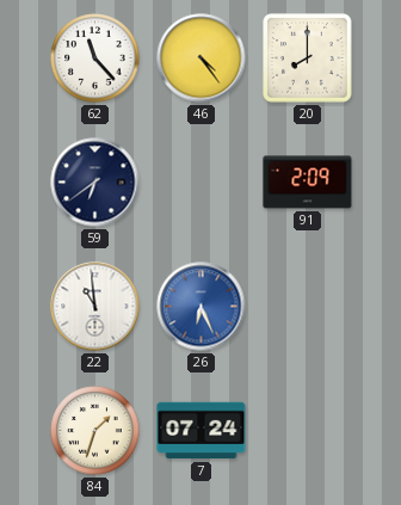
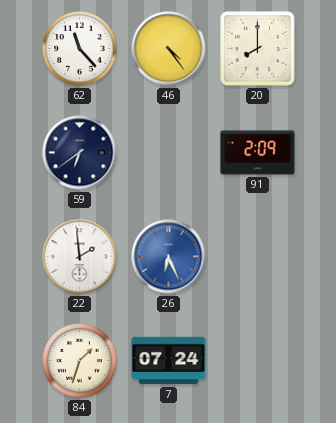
22: 10:59 -> 1:59 (80, 257)
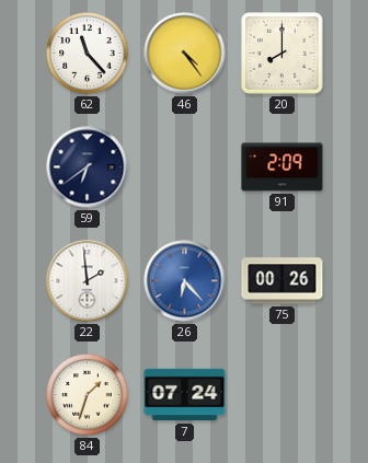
26: 6:26 -> 6:23 (185, 281)
75: none -> 00:26 (283, 281)
